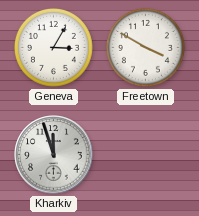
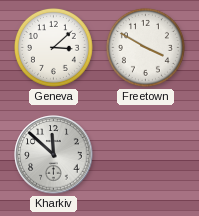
Geneva: 3:05 -> 3:08 (53, 47)
Kharkiv: 11:57 -> 11:52 (54, 155)
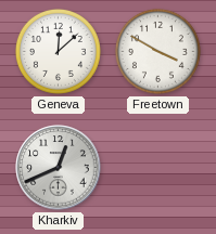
Geneva: 3:08 -> 12:08 (58, 51)
Kharkiv: 11:52 -> 12:41 (59, 168)
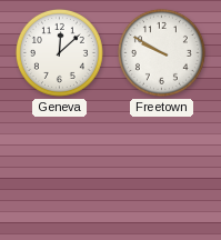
Freetown: 3:50 -> 9:50 (161, 52)
Kharkiv: 12:41 -> none (59, 168)
